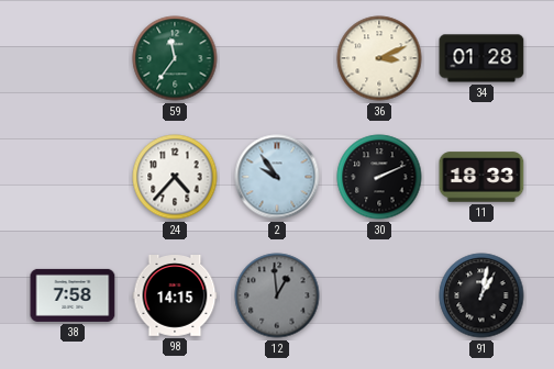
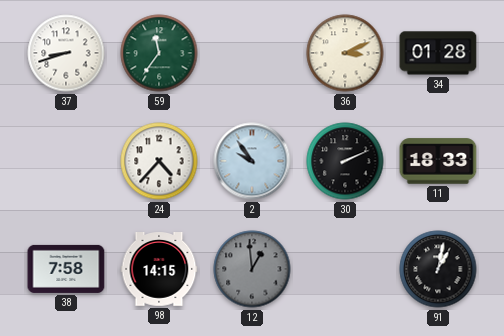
37: none -> 8:42 (66, 53)
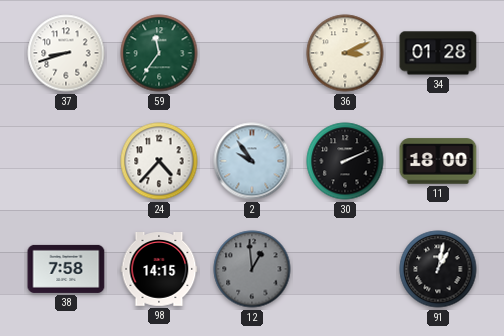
11: 18:33 -> 18:00 (438, 161)
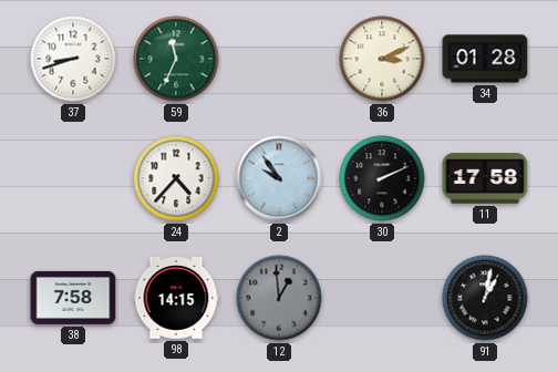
59: 11:36 -> 11:34 (176, 59)
11: 18:00 -> 17:58 (485, 178)
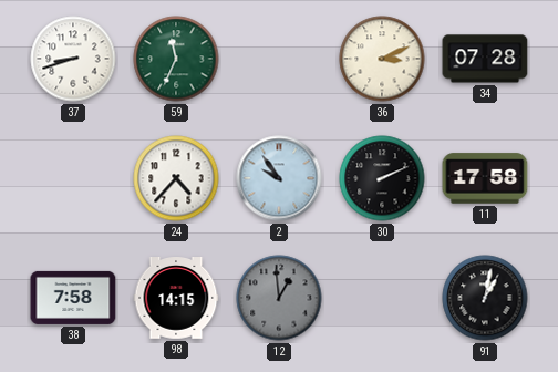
34: 01:28 -> 07:28 (485, 59)
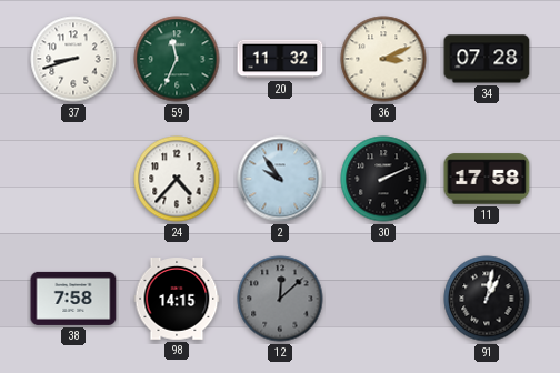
20: none -> 11:32 (280, 59)
12: 12:59 -> 12:08 (280, 299)
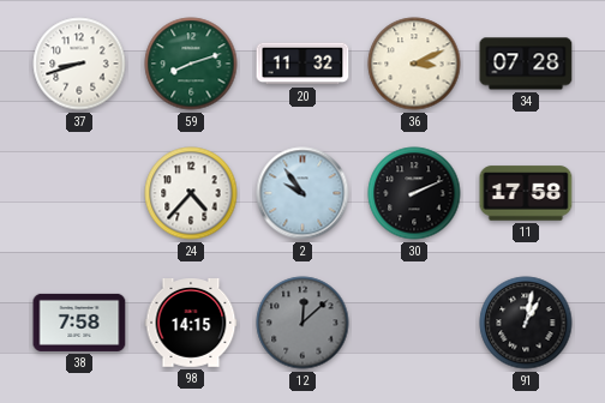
59: 11:34 -> 8:12 (191, 64)
